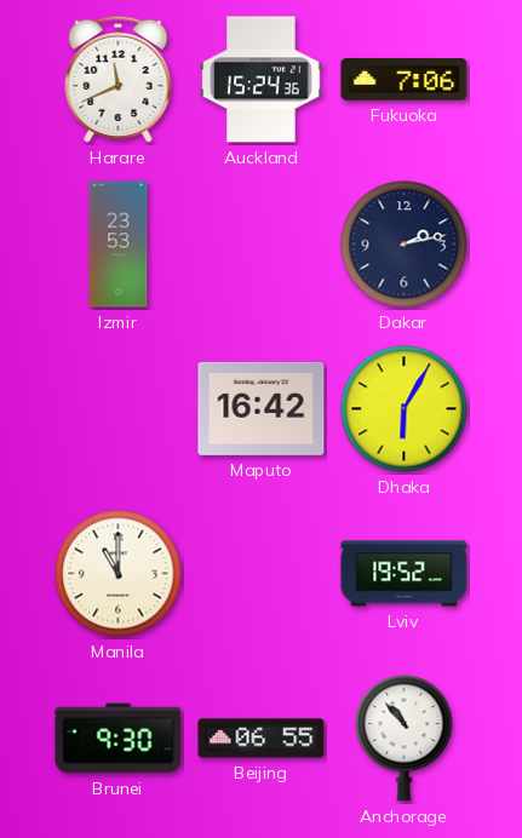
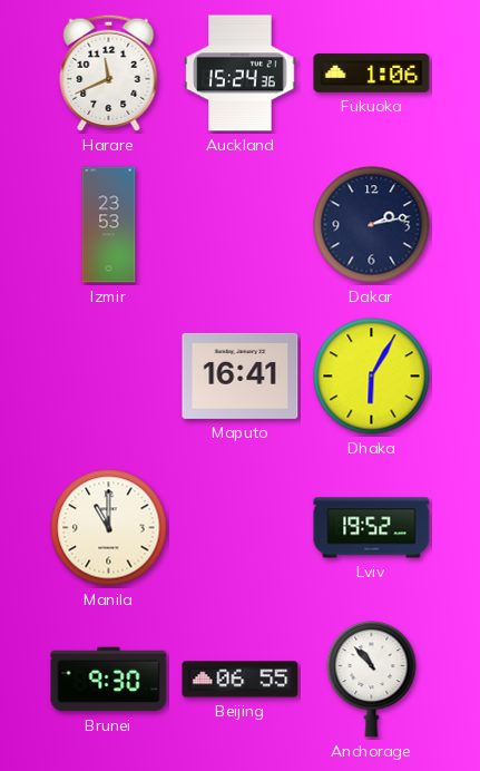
Fukuoka: 7:06 -> 1:06 (372, 74)
Maputo: 16:42 -> 16:41 (241, 375)
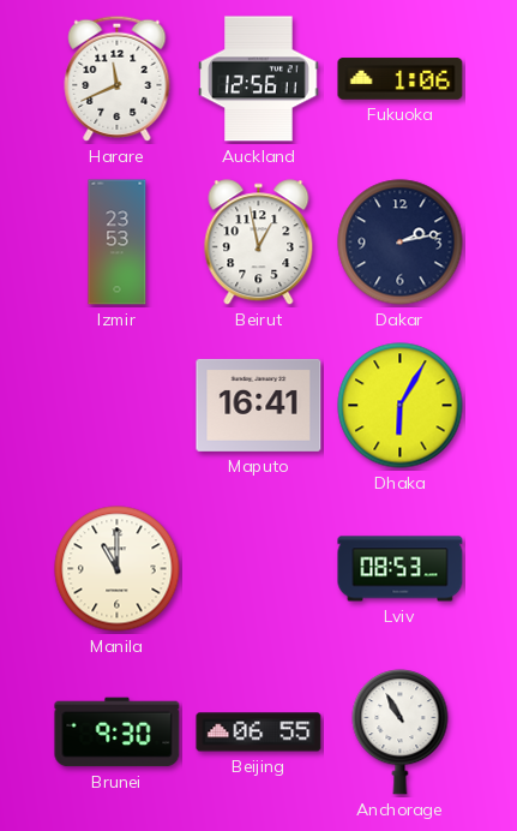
Auckland: 15:24 -> 12:56 (259, 79)
Beirut: none -> 12:58 (259, 243)
Lviv: 19:52 -> 08:53 (401, 569)
Anchorage: 10:53 -> 10:55 (401, 733)
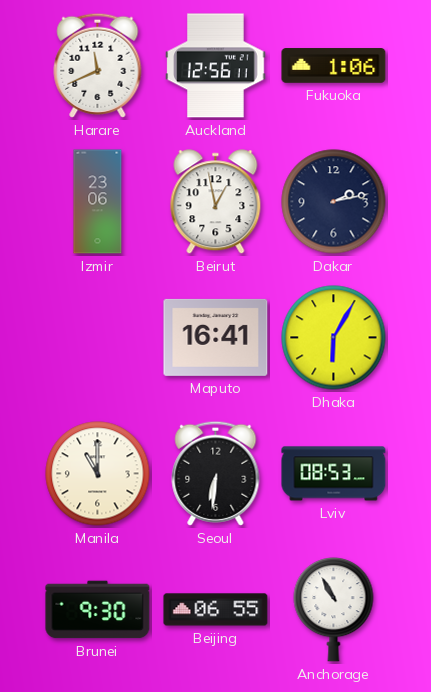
Izmir: 23:53 -> 23:06 (98, 202)
Seoul: none -> 6:31 (216, 473)
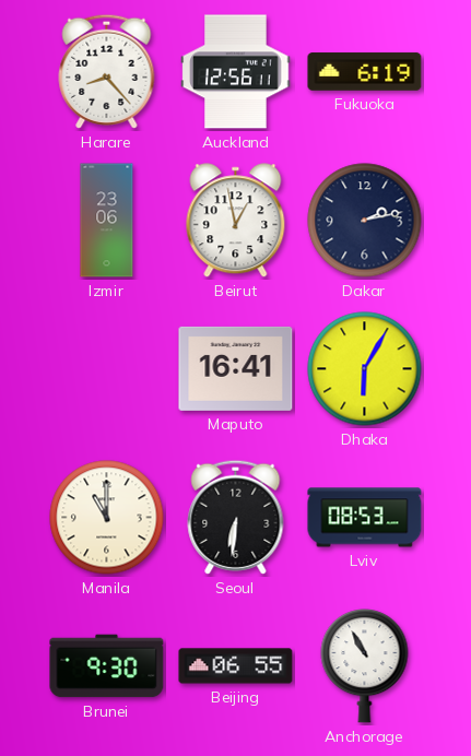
Harare: 11:41 -> 8:23 (107, 71)
Fukuoka: 1:06 -> 6:19 (365, 72)
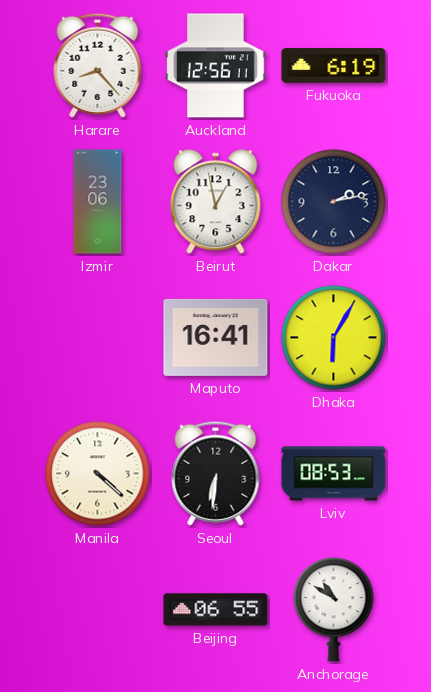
Manila: 11:00 -> 4:22 (98, 474)
Brunei: 9:30 -> none (107, 666)
Anchorage: 10:55 -> 10:50 (334, 610)
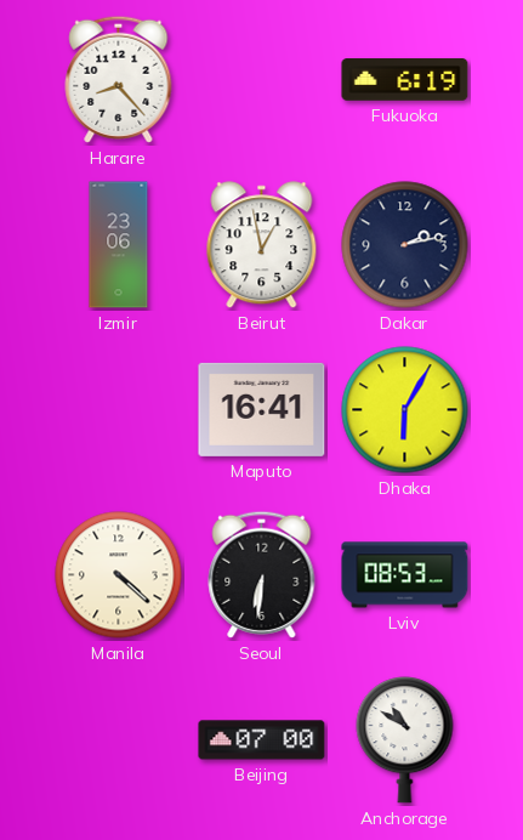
Auckland: 12:56 -> none (216, 66)
Beijing: 06:55 -> 07:00 (262, 740)
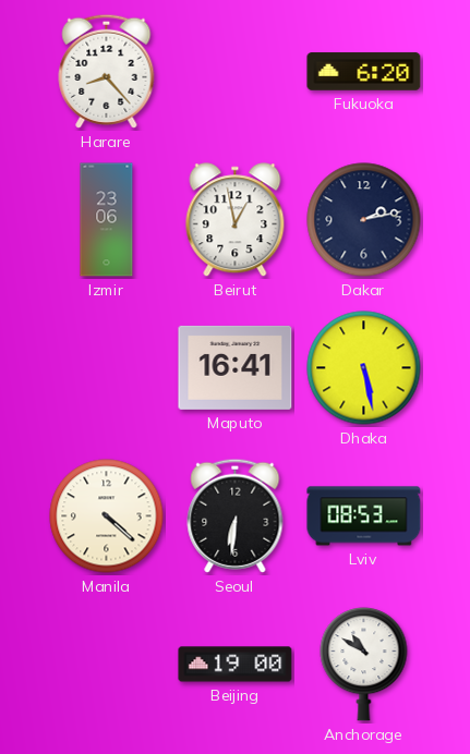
Fukuoka: 6:19 -> 6:20 (364, 72)
Dhaka: 6:05 -> 5:28 (364, 368)
Beijing: 07:00 -> 19:00 (236, 665)
